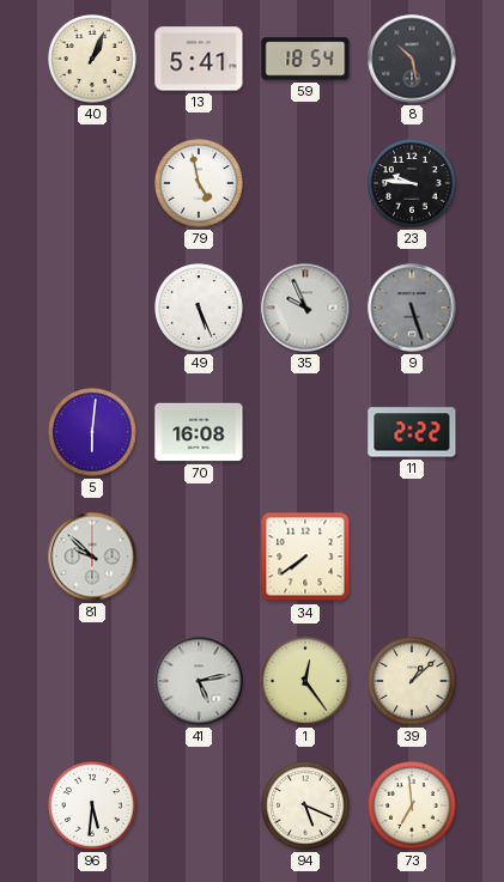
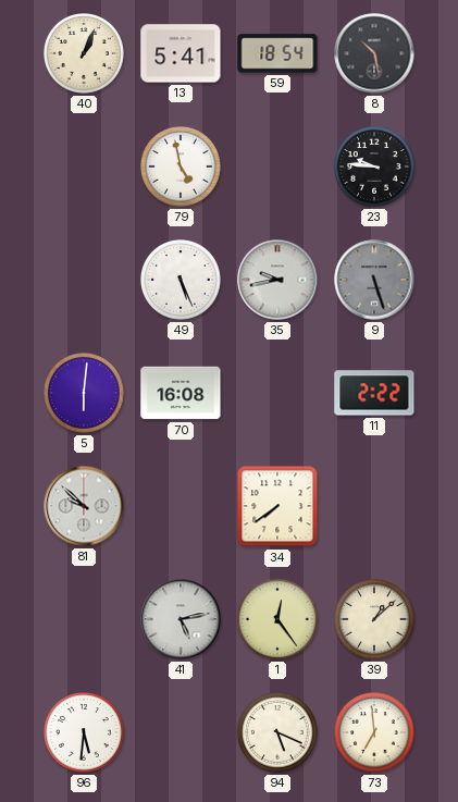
35: 9:56 -> 9:43 (277, 280)
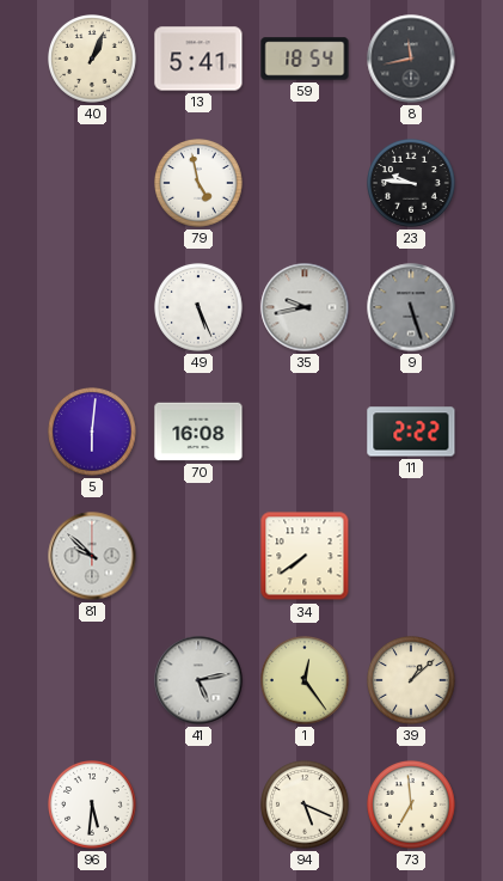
8: 10:28 -> 11:43 (411, 59)
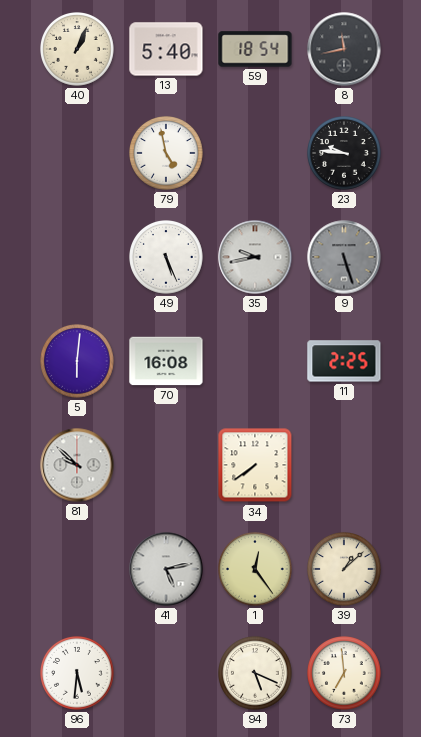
13: 5:41 -> 5:40 (166, 49)
11: 2:22 -> 2:25 (344, 361)
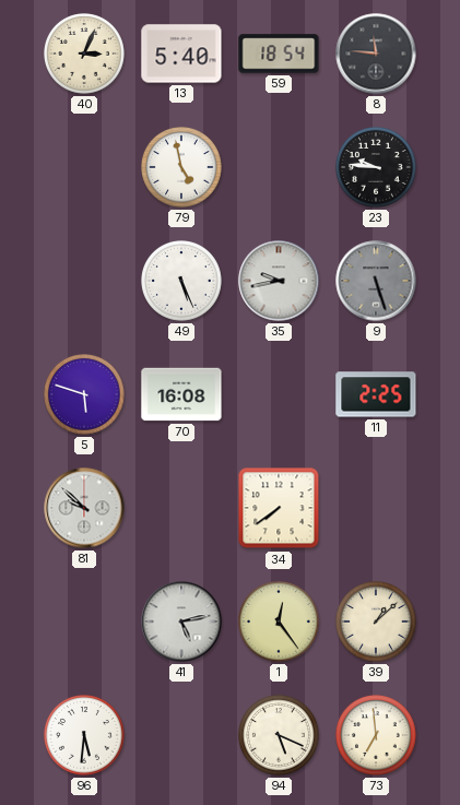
40: 1:04 -> 3:04 (85, 55)
8: 11:43 -> 11:46 (376, 54)
5: 6:01 -> 5:48 (85, 395)
